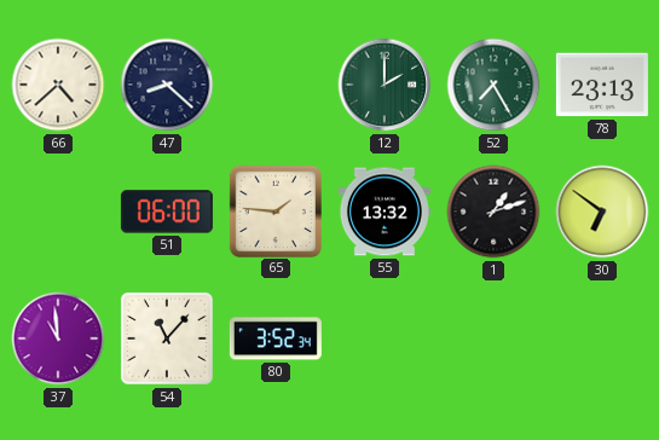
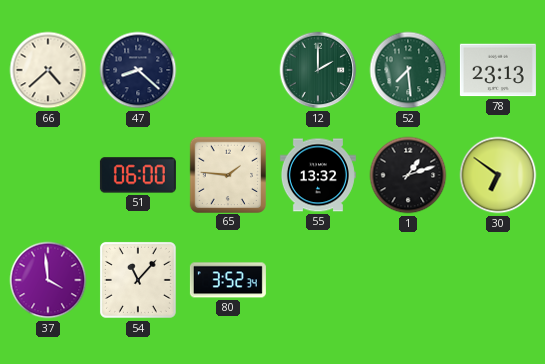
52: 7:25 -> 7:29 (408, 70)
37: 10:59 -> 3:59 (48, 280)
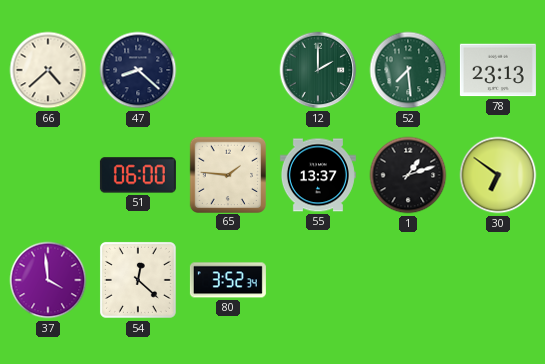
55: 13:32 -> 13:37 (318, 175)
54: 11:07 -> 12:22 (138, 280)
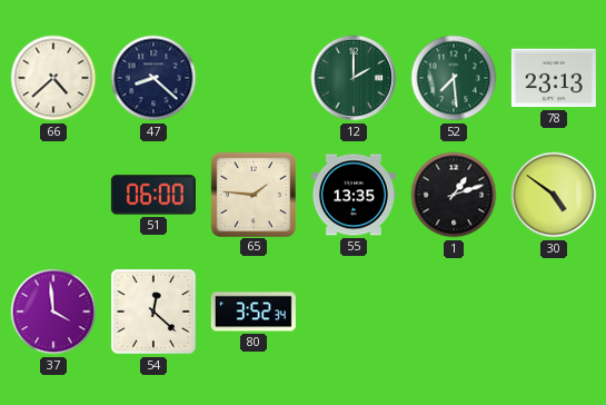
55: 13:37 -> 13:35 (354, 195)
30: 6:51 -> 4:51 (554, 195)
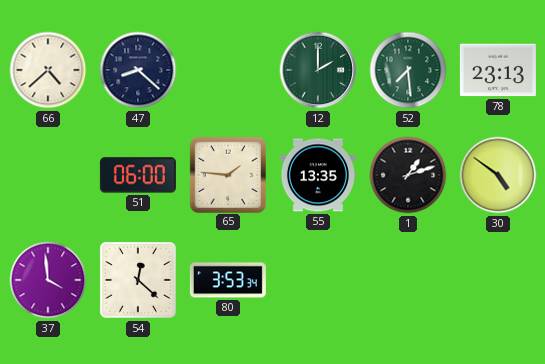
80: 3:52 -> 3:53 (228, 280)
